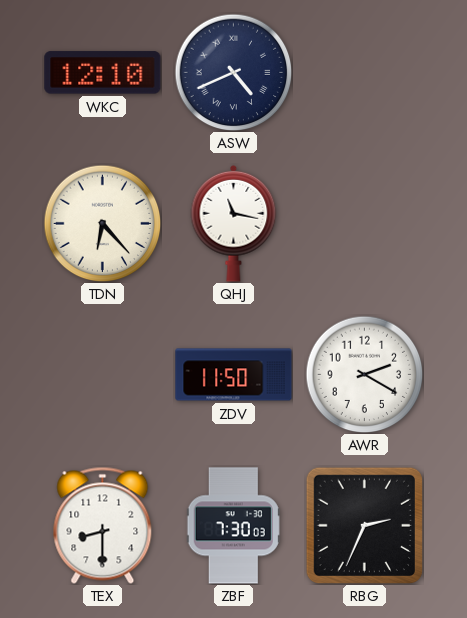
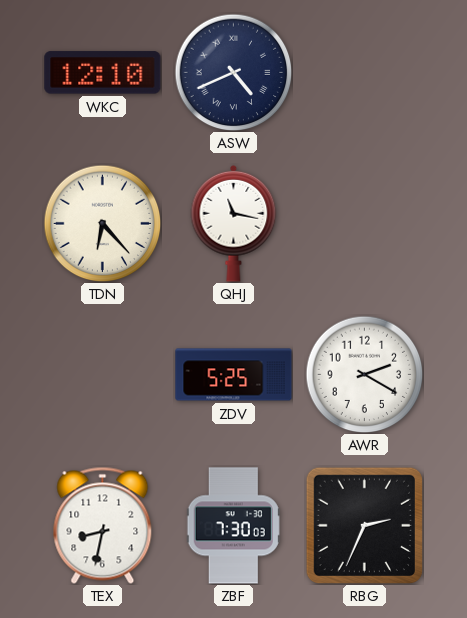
ZDV: 11:50 -> 5:25 (234, 375)
TEX: 8:30 -> 8:32 (103, 525)
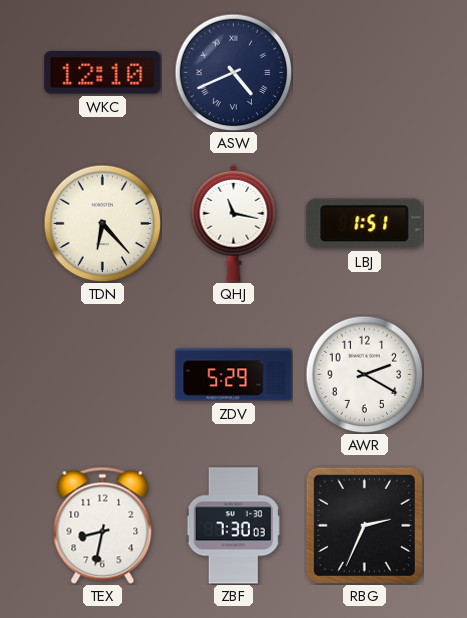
LBJ: none -> 1:51 (365, 224)
ZDV: 5:25 -> 5:29 (234, 375)
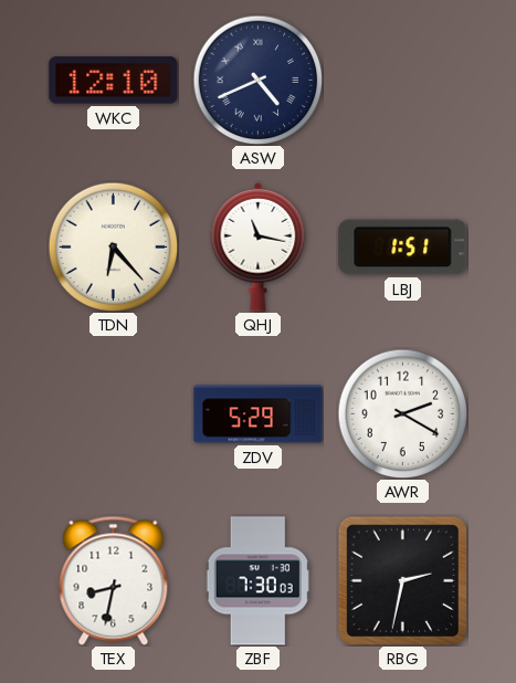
RBG: 2:34 -> 2:32 (402, 580)
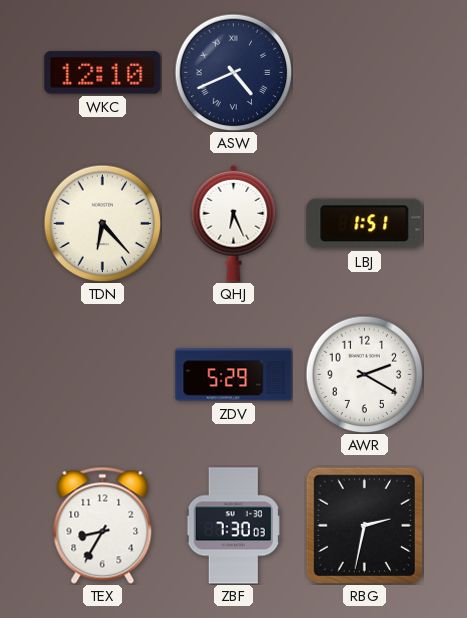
QHJ: 11:17 -> 6:26 (234, 223)
TEX: 8:32 -> 8:35 (103, 525)
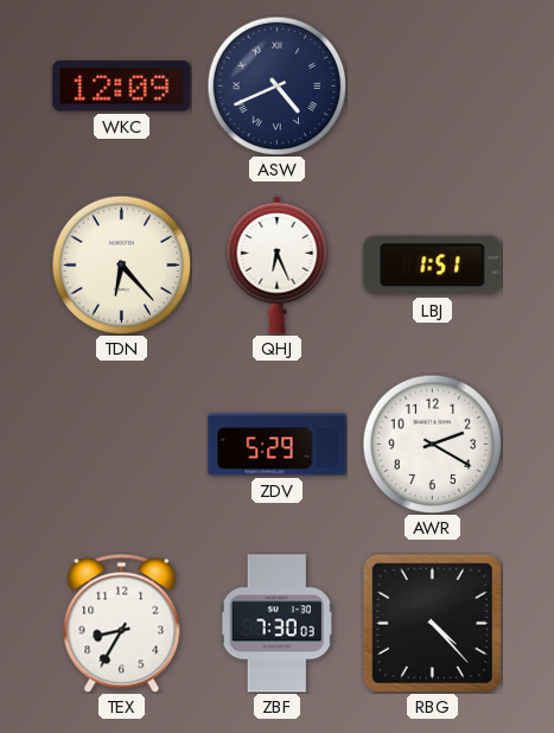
WKC: 12:10 -> 12:09 (122, 87)
RBG: 2:32 -> 4:23 (432, 623)
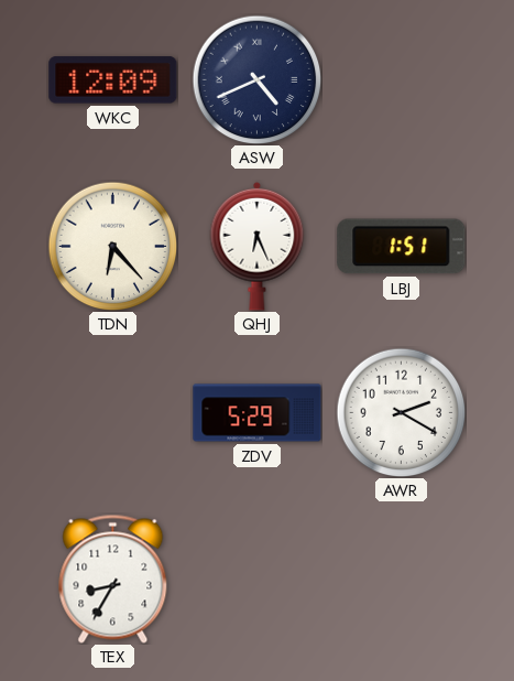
ZBF: 7:30 -> none (276, 624)
RBG: 4:23 -> none (432, 623)
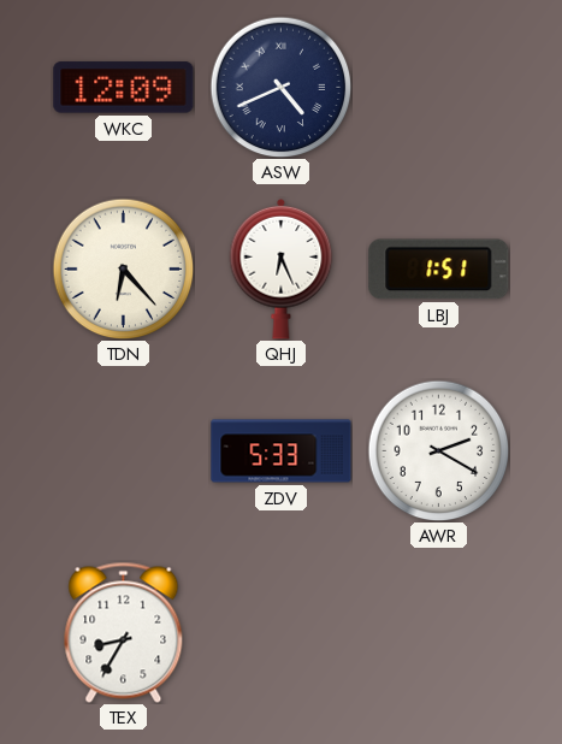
ZDV: 5:29 -> 5:33 (282, 451)
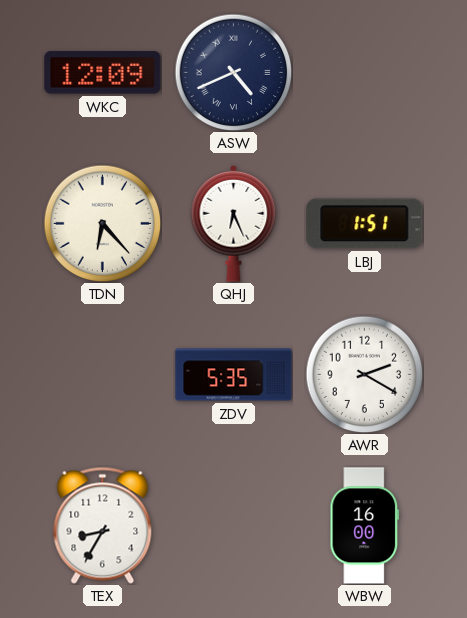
ZDV: 5:33 -> 5:35 (234, 375)
WBW: none -> 16:00 (365, 526)
